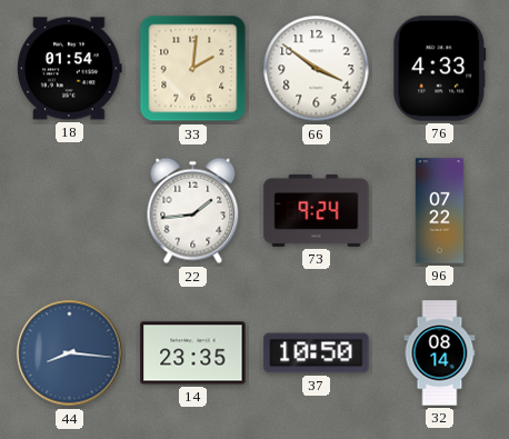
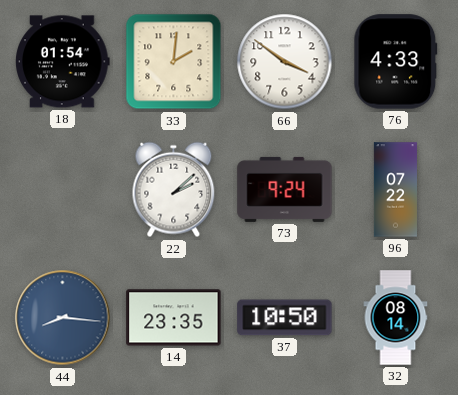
22: 1:44 -> 2:08 (174, 190)
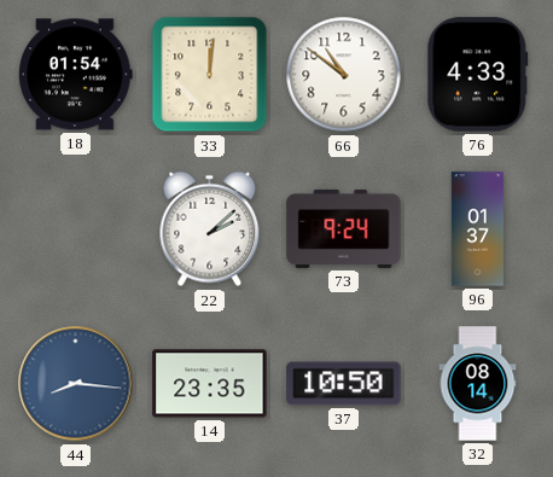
33: 2:01 -> 12:01 (210, 75)
66: 3:51 -> 10:51 (344, 75)
96: 07:22 -> 01:37 (477, 229)
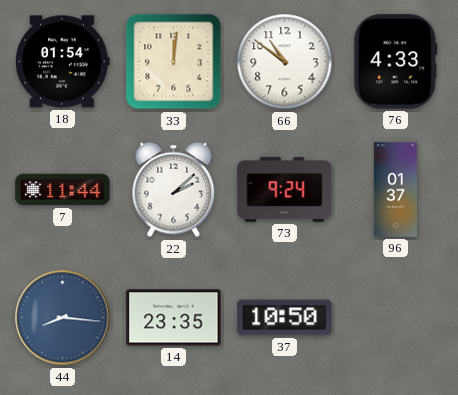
7: none -> 11:44 (63, 190)
32: 08:14 -> none (478, 384)
